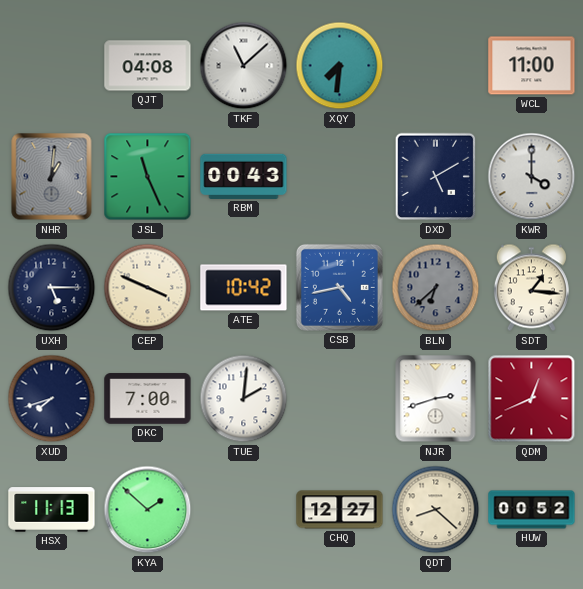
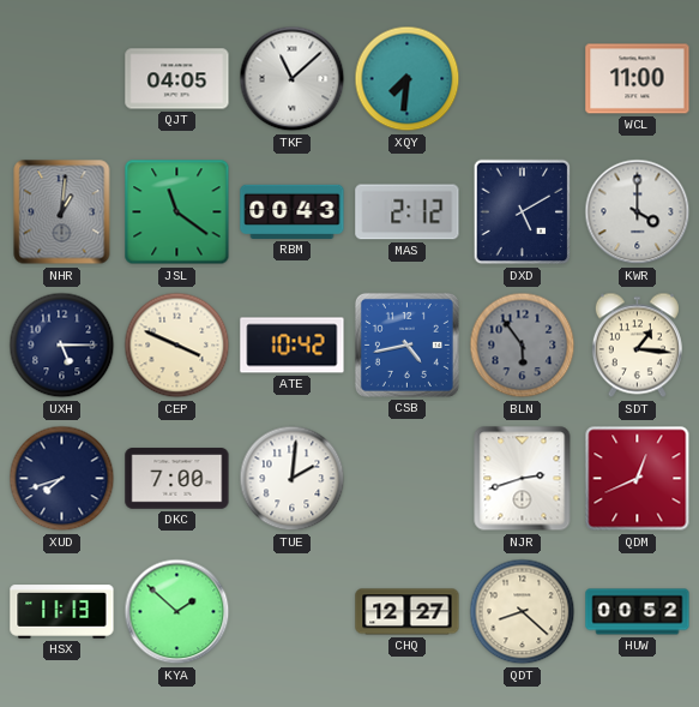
QJT: 04:08 -> 04:05 (177, 79)
JSL: 11:26 -> 11:21 (177, 212)
MAS: none -> 2:12 (408, 212)
BLN: 6:38 -> 5:54 (523, 346)
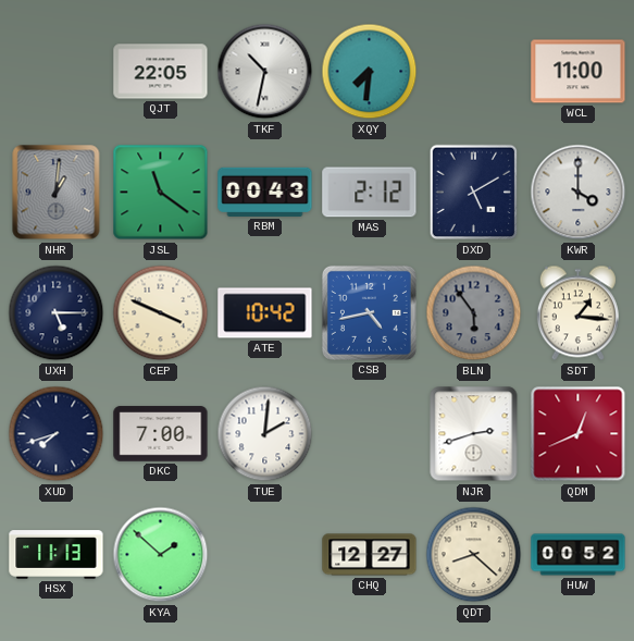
QJT: 04:05 -> 22:05 (161, 72)
TKF: 11:08 -> 10:32 (265, 72)
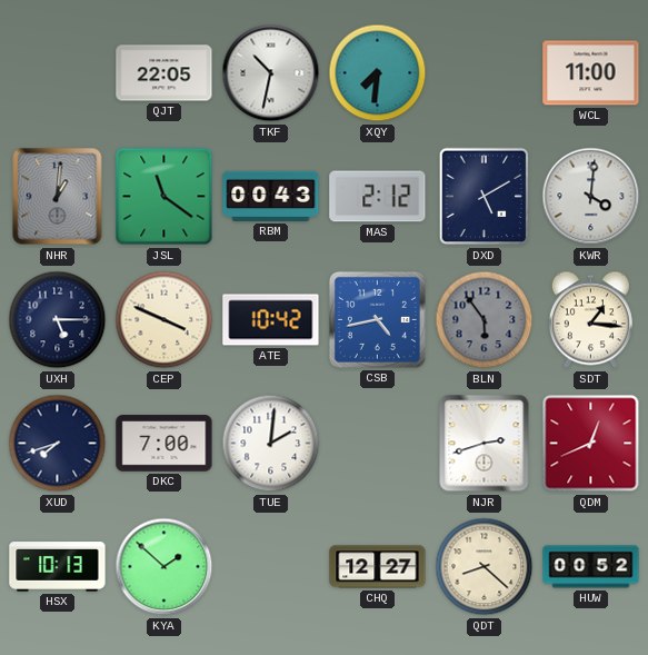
KWR: 4:00 -> 4:01 (591, 197)
HSX: 11:13 -> 10:13 (58, 567)
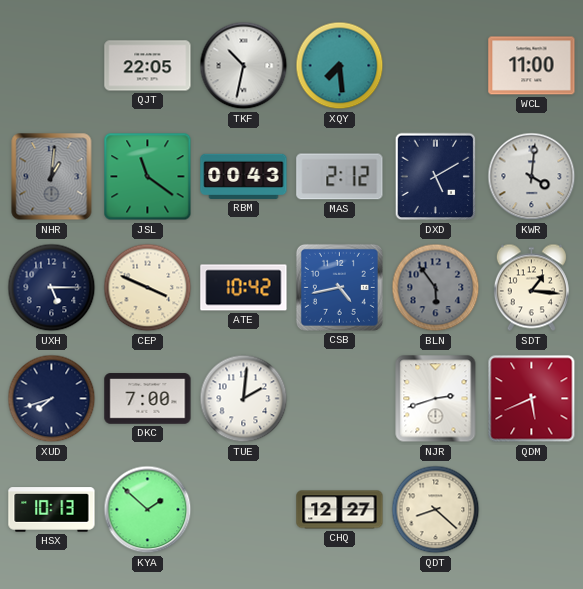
XQY: 7:31 -> 7:29 (340, 66)
QDM: 12:41 -> 5:41 (532, 399)
HUW: 00:52 -> none (591, 567)
